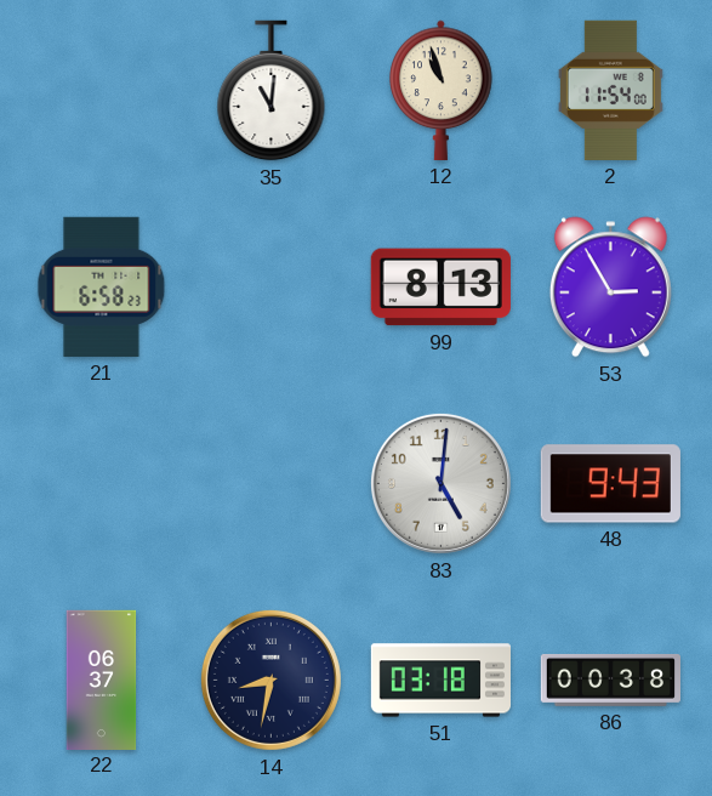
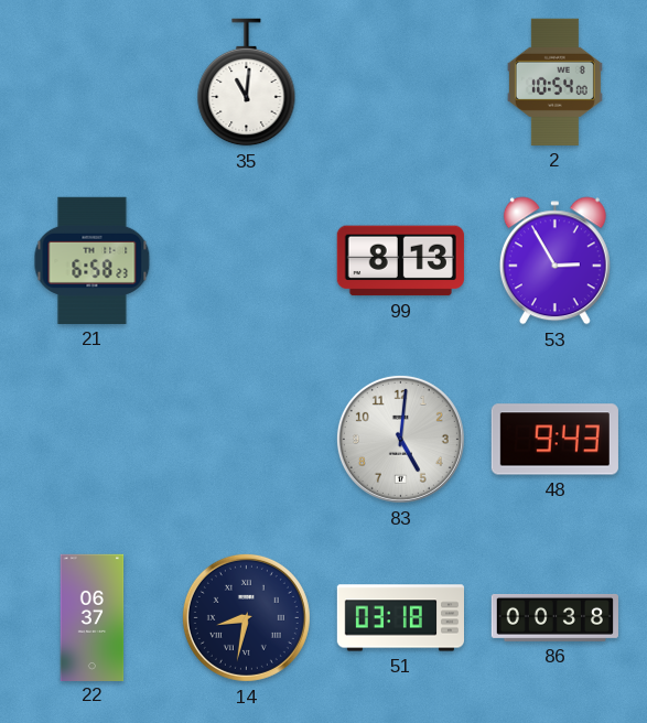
12: 10:57 -> none (442, 90)
2: 11:54 -> 10:54 (554, 82)
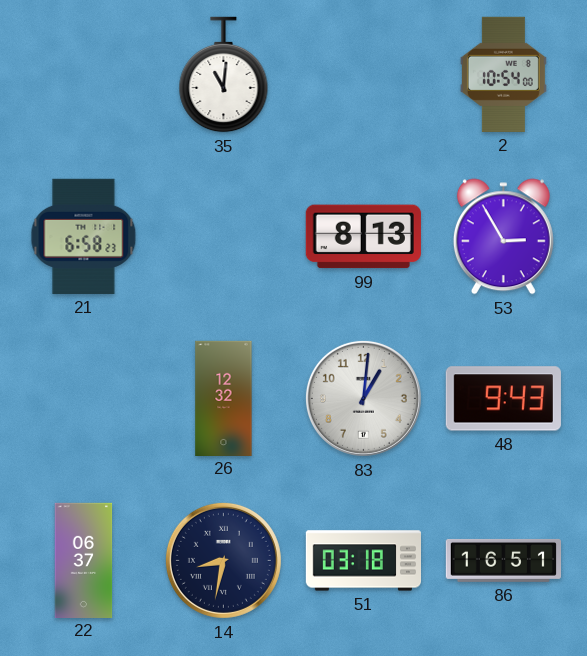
26: none -> 12:32 (224, 398)
83: 5:01 -> 1:01 (363, 398)
86: 00:38 -> 16:51 (503, 560)
